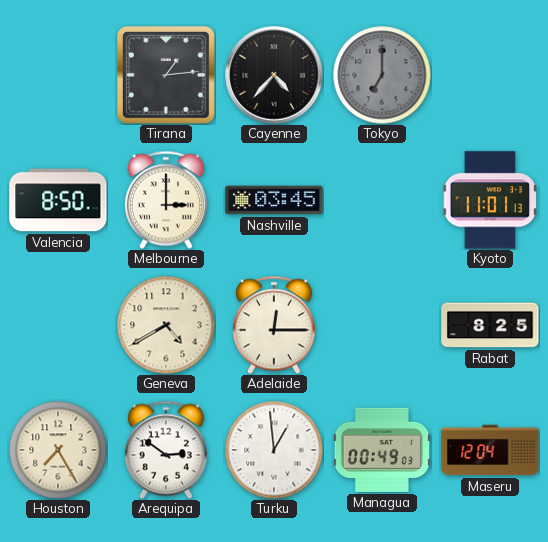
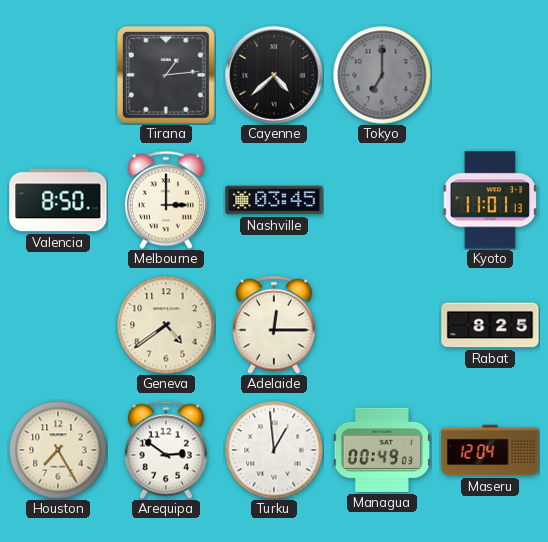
Cayenne: 4:37 -> 4:38 (274, 75)
Geneva: 4:40 -> 4:39 (166, 325)
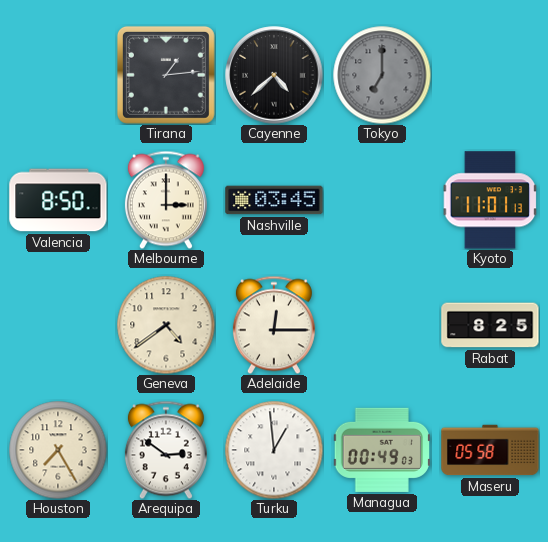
Maseru: 12:04 -> 05:58 (490, 450)
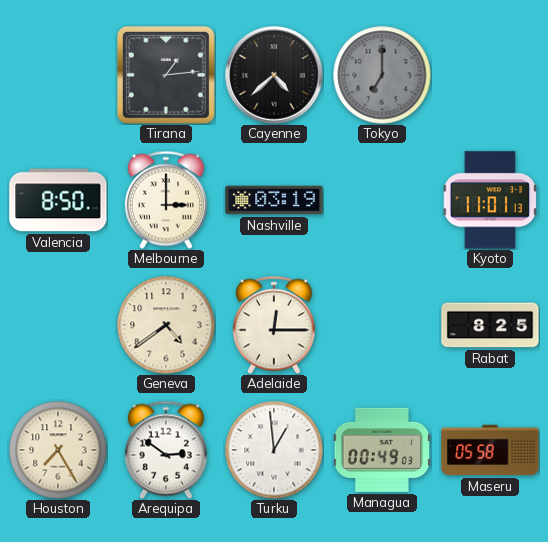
Nashville: 03:45 -> 03:19 (274, 200)
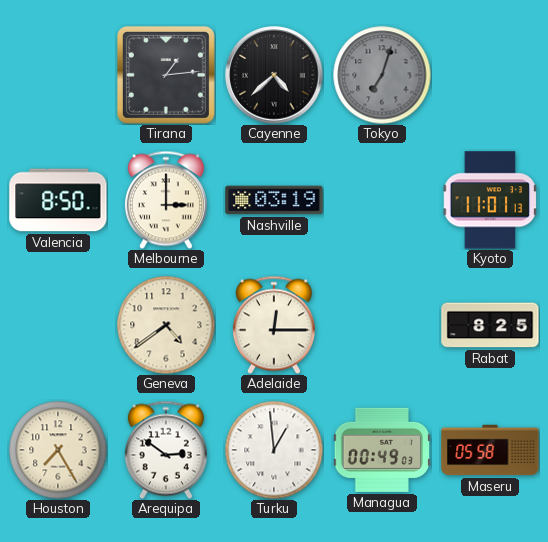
Tokyo: 7:00 -> 7:03 (382, 75)
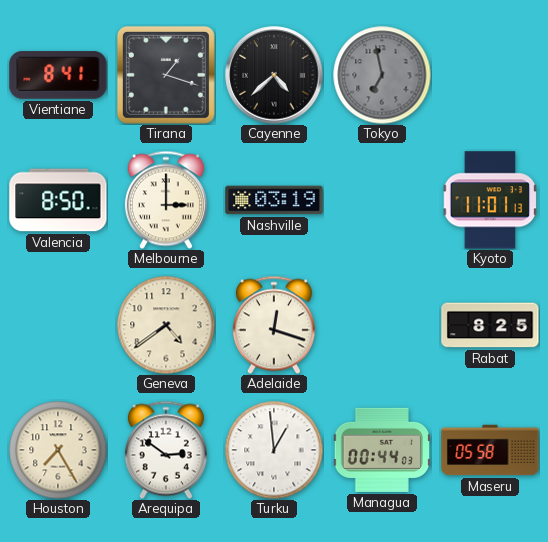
Vientiane: none -> 8:41 (58, 75)
Tirana: 1:14 -> 1:18 (166, 75)
Tokyo: 7:03 -> 6:58 (382, 75)
Adelaide: 12:15 -> 12:18 (274, 325)
Managua: 00:49 -> 00:44 (381, 450)
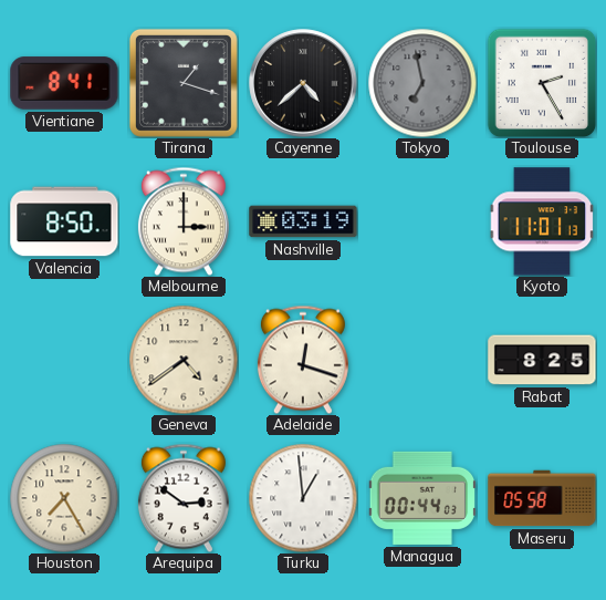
Toulouse: none -> 2:25 (542, 83)
